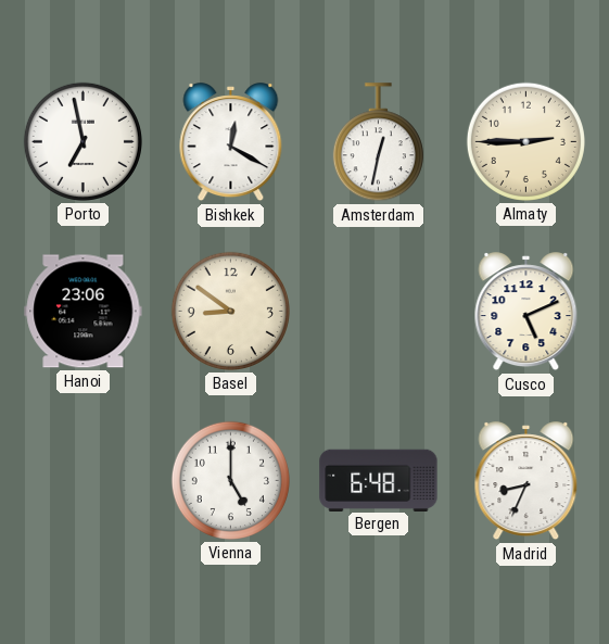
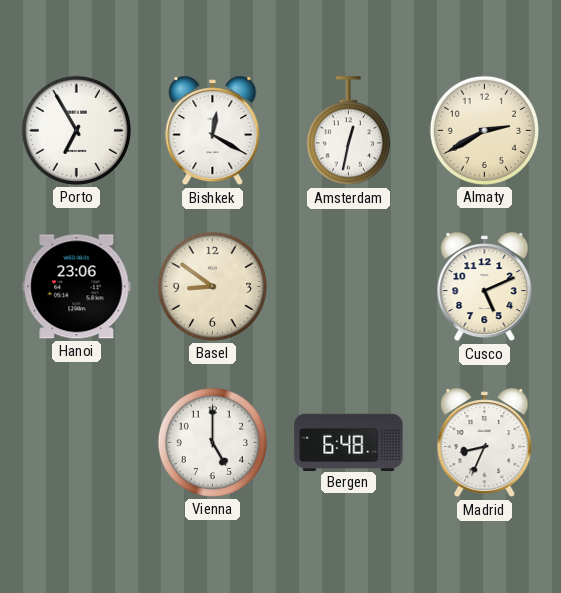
Porto: 6:58 -> 6:55 (76, 130)
Almaty: 2:45 -> 2:40 (484, 130)
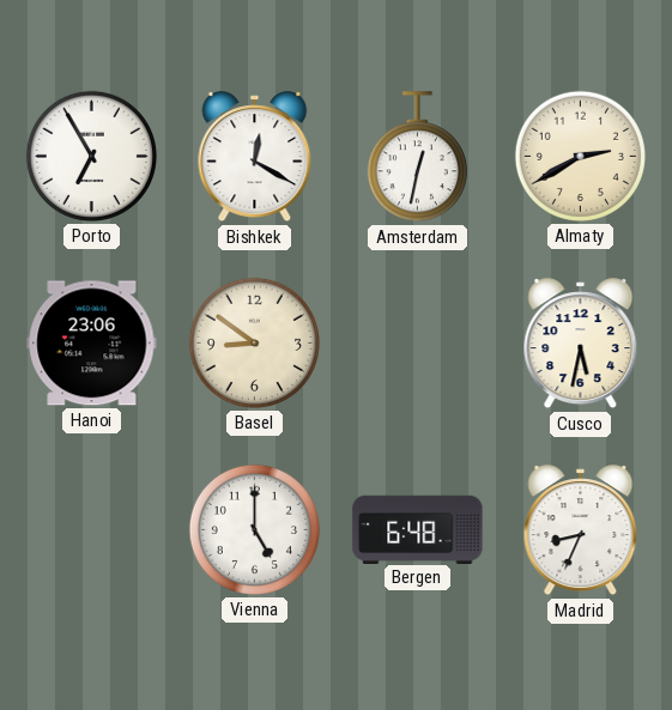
Cusco: 5:11 -> 5:32 (581, 344)
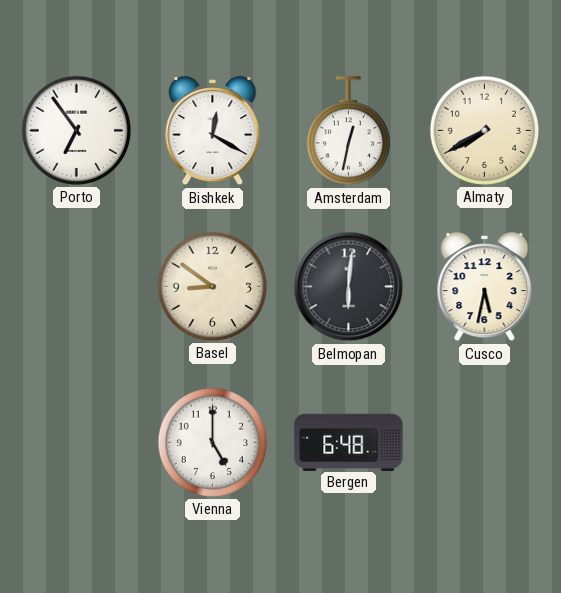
Porto: 6:55 -> 6:54 (76, 130)
Almaty: 2:40 -> 7:40 (484, 130)
Hanoi: 23:06 -> none (92, 344)
Belmopan: none -> 6:01 (349, 287)
Madrid: 8:34 -> none (581, 530)
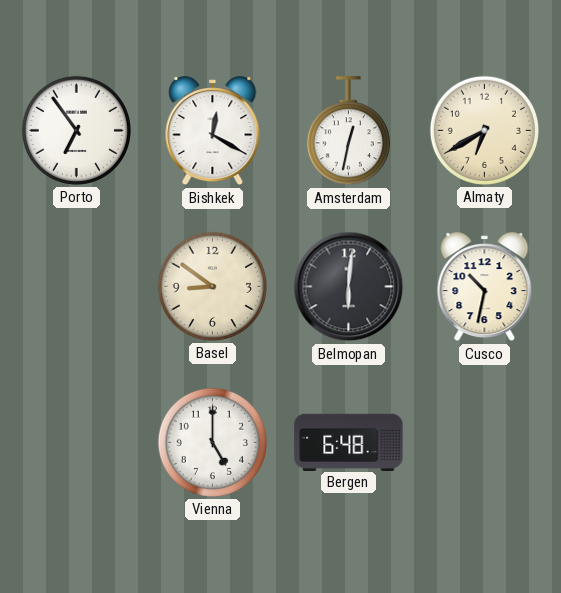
Almaty: 7:40 -> 6:40 (484, 130)
Cusco: 5:32 -> 10:32 (485, 287)
